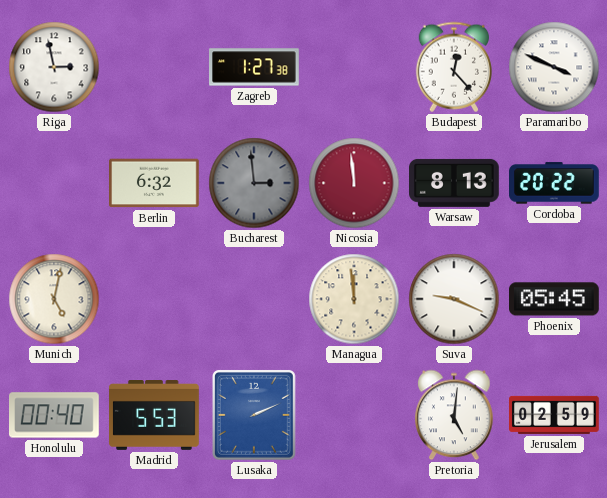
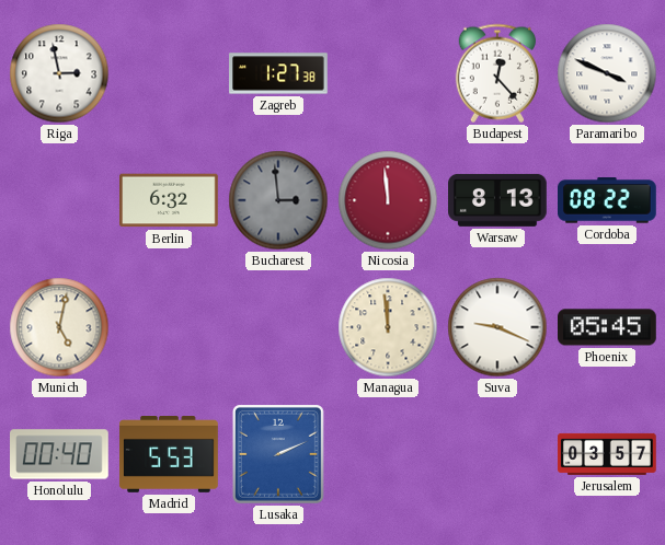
Cordoba: 20:22 -> 08:22 (608, 200)
Pretoria: 5:01 -> none (454, 415)
Jerusalem: 02:59 -> 03:57 (608, 454)
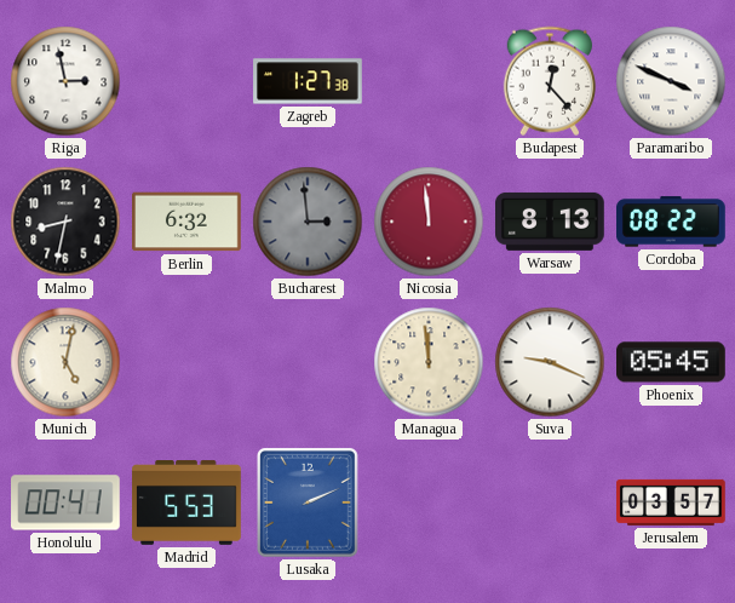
Malmo: none -> 8:32 (65, 222)
Honolulu: 00:40 -> 00:41 (67, 502)
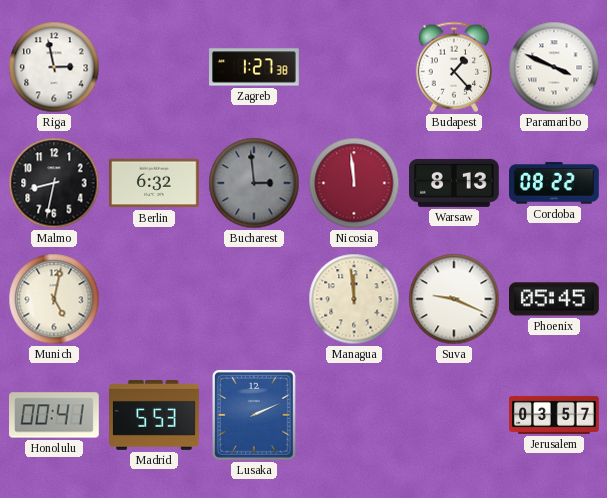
Budapest: 12:23 -> 1:23 (453, 67)
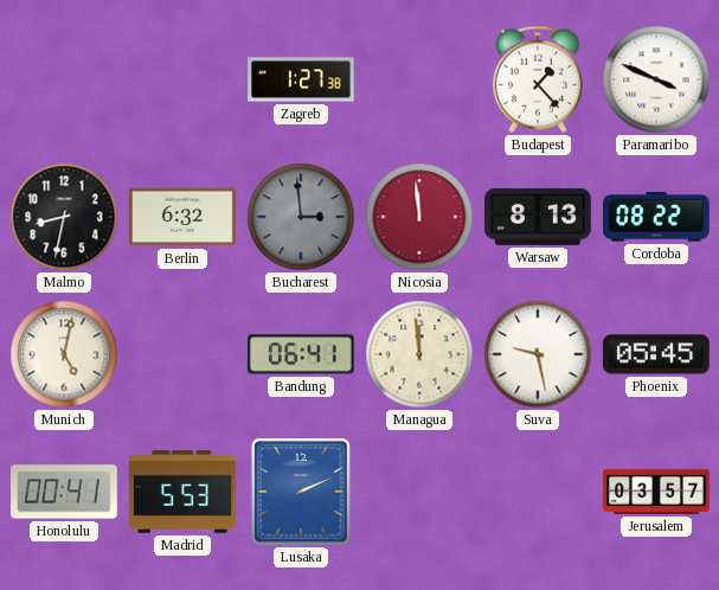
Riga: 2:58 -> none (54, 67)
Bandung: none -> 06:41 (301, 354)
Suva: 9:19 -> 9:28 (538, 354)
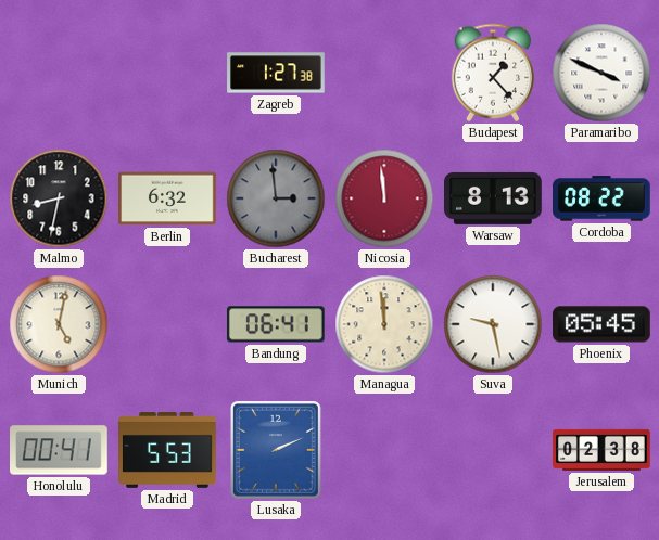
Jerusalem: 03:57 -> 02:38 (603, 450)
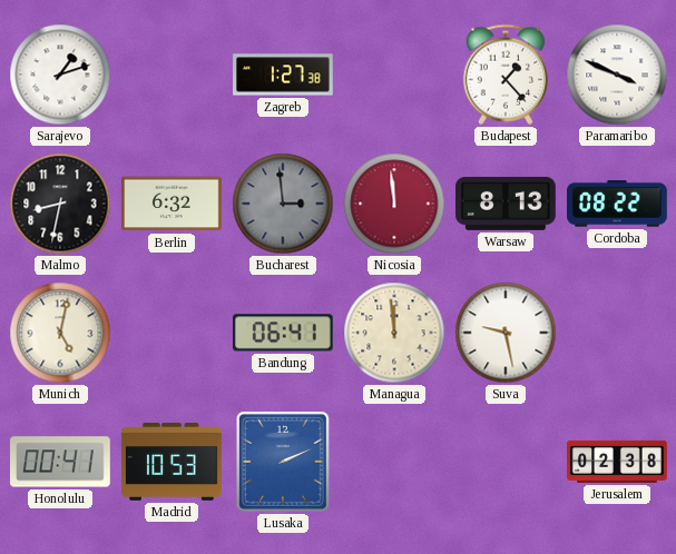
Sarajevo: none -> 1:12 (60, 75)
Phoenix: 05:45 -> none (603, 324)
Madrid: 5:53 -> 10:53 (172, 463)
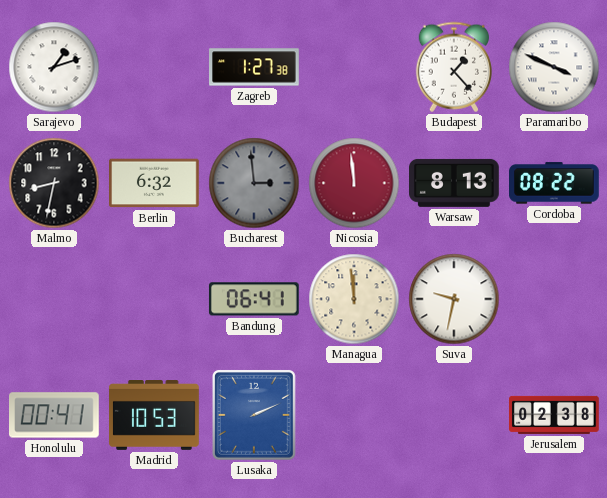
Munich: 5:02 -> none (60, 333)
Suva: 9:28 -> 9:32 (454, 299)
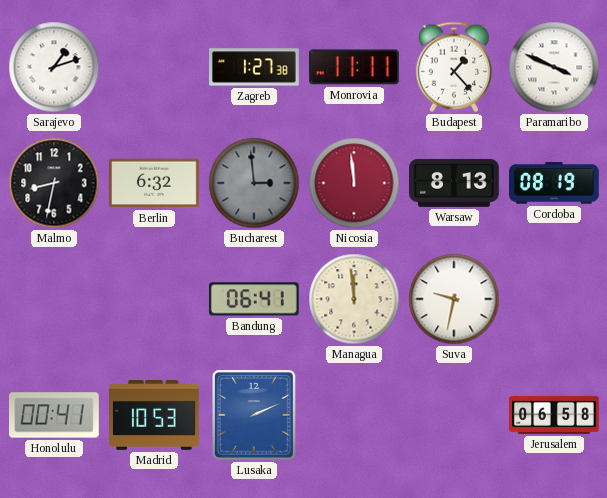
Monrovia: none -> 11:11 (355, 67)
Cordoba: 08:22 -> 08:19 (555, 183)
Jerusalem: 02:38 -> 06:58 (555, 415)
